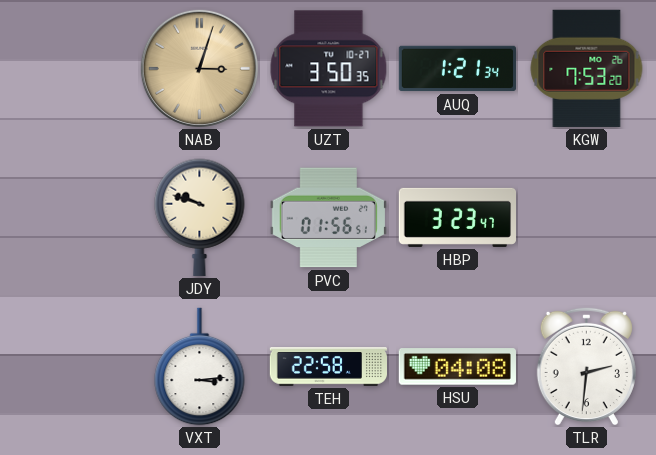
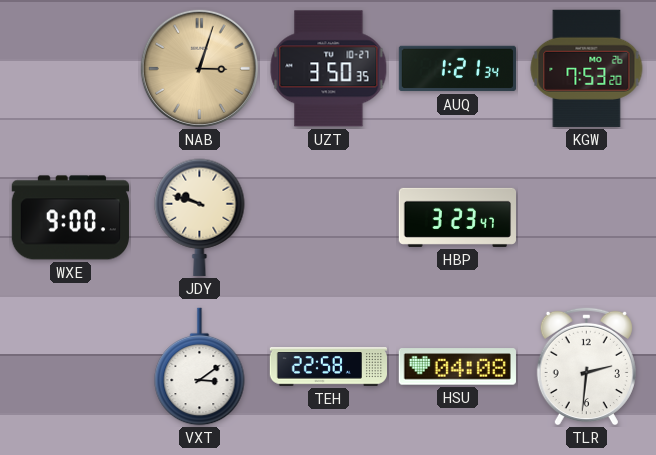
WXE: none -> 9:00 (70, 218)
PVC: 01:56 -> none (328, 218)
VXT: 3:14 -> 3:09 (200, 367)
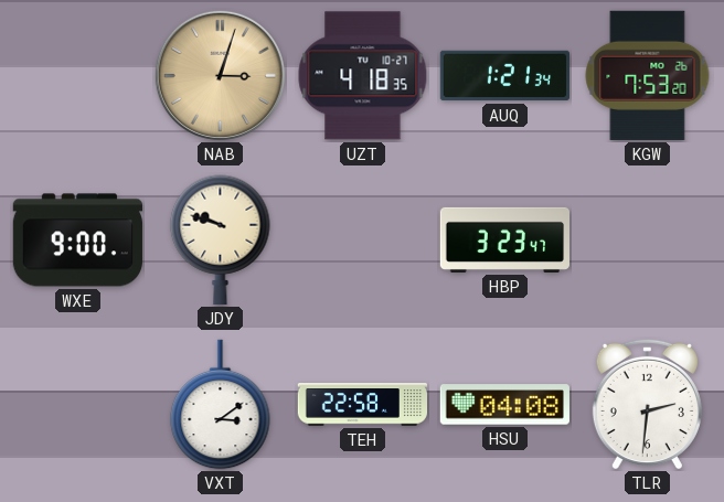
UZT: 3:50 -> 4:18 (363, 76)
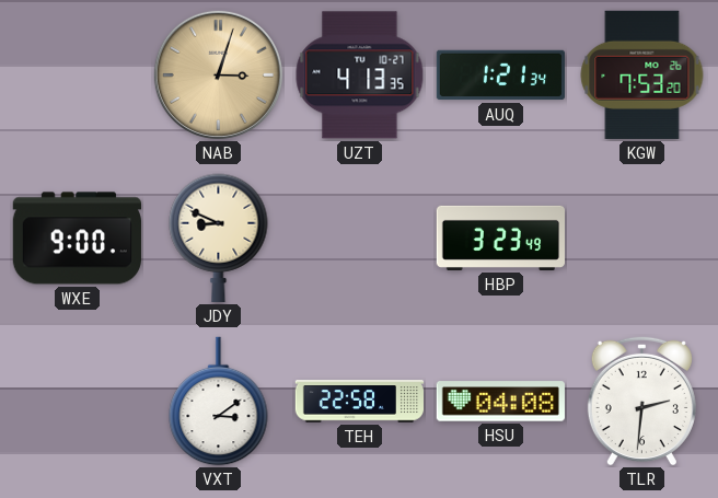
UZT: 4:18 -> 4:13 (360, 76)
JDY: 9:48 -> 8:49 (219, 238)
HBP: 3:23:47 -> 3:23:49 (500, 238)
